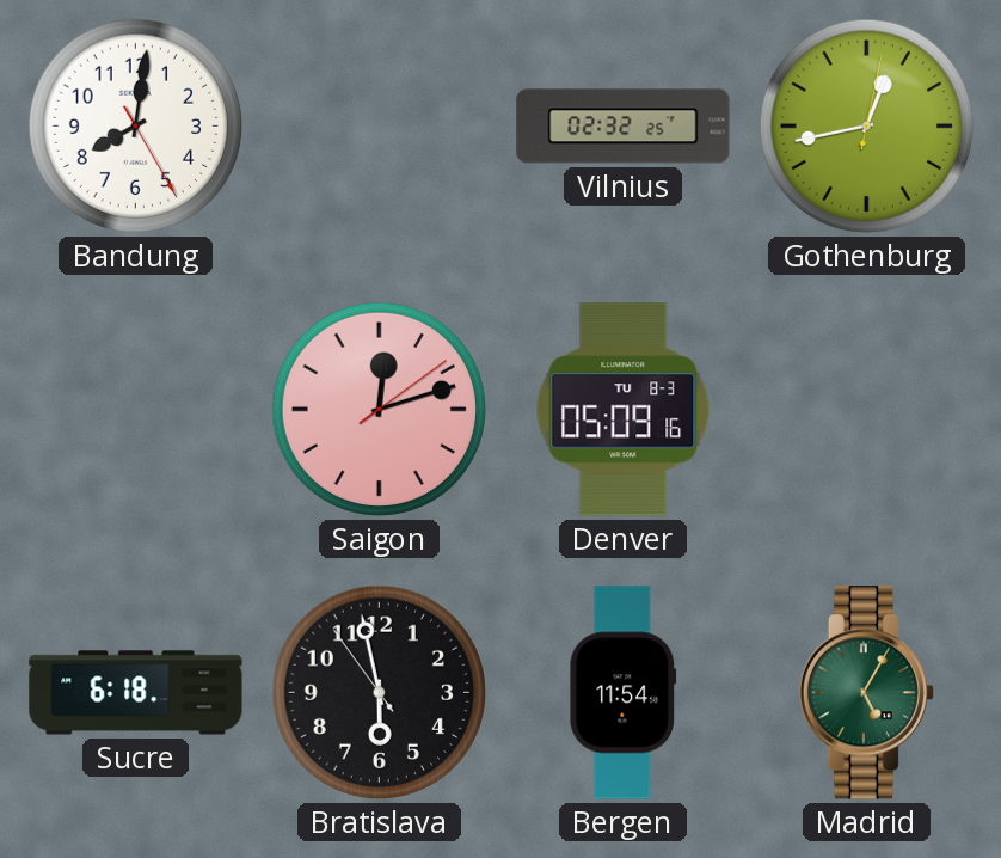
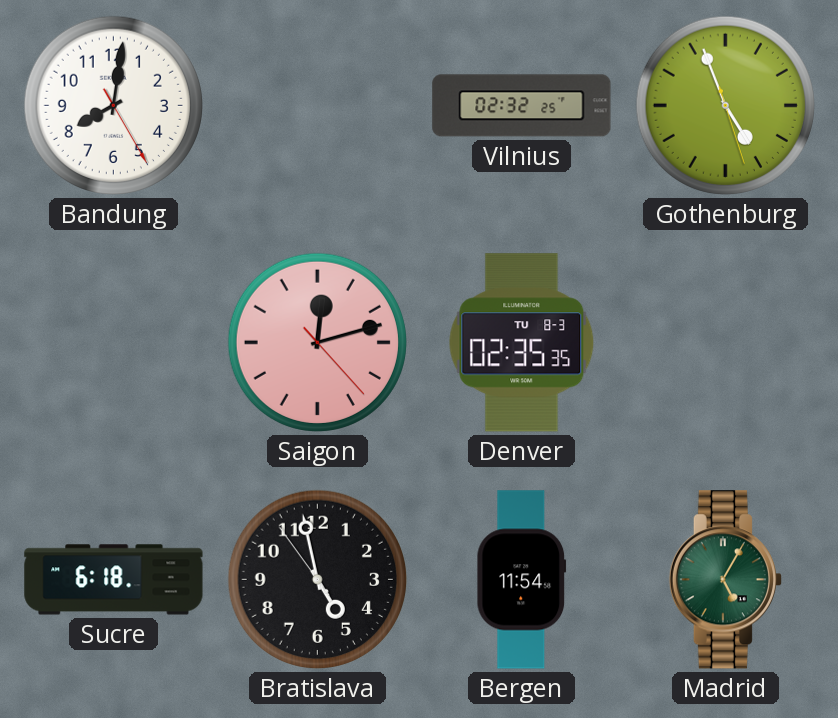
Gothenburg: 12:43 -> 4:56 (725, 105)
Saigon: 12:12:09 -> 12:12:23 (317, 342)
Denver: 05:09 -> 02:35 (522, 343)
Bratislava: 5:57 -> 4:57 (317, 579)
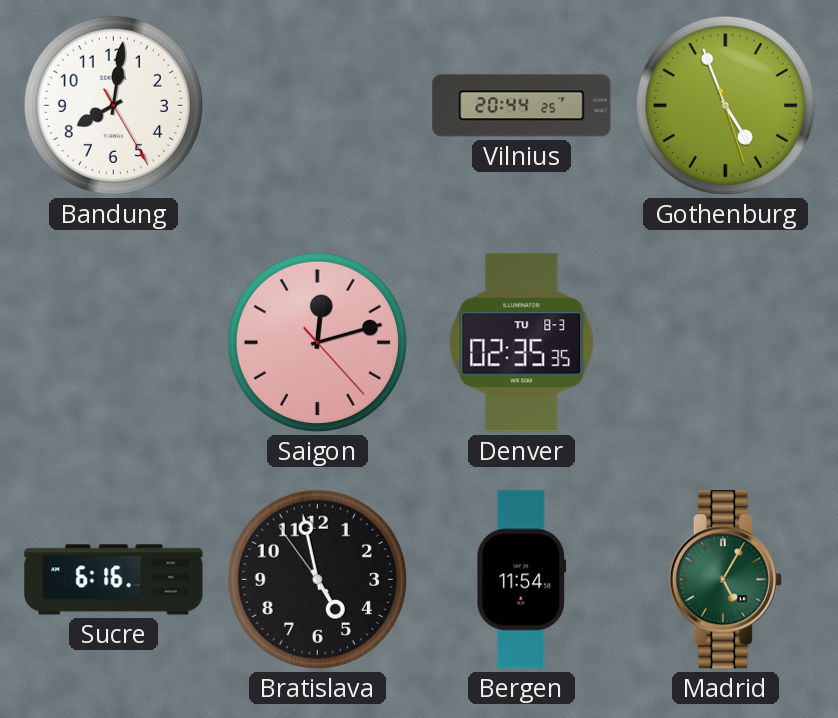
Vilnius: 02:32 -> 20:44 (522, 106)
Sucre: 6:18 -> 6:16 (114, 580)
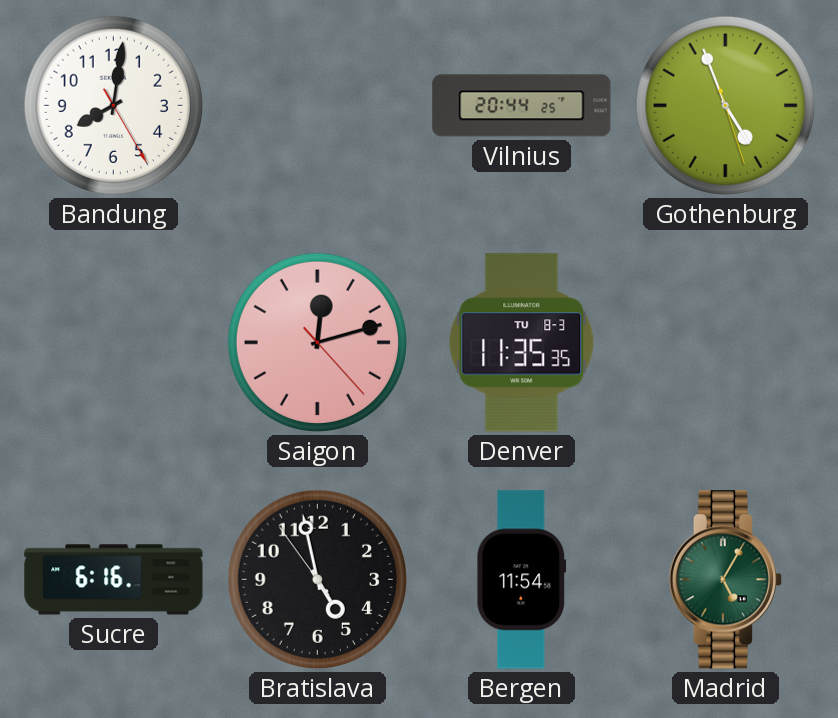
Denver: 02:35 -> 11:35 (522, 343)
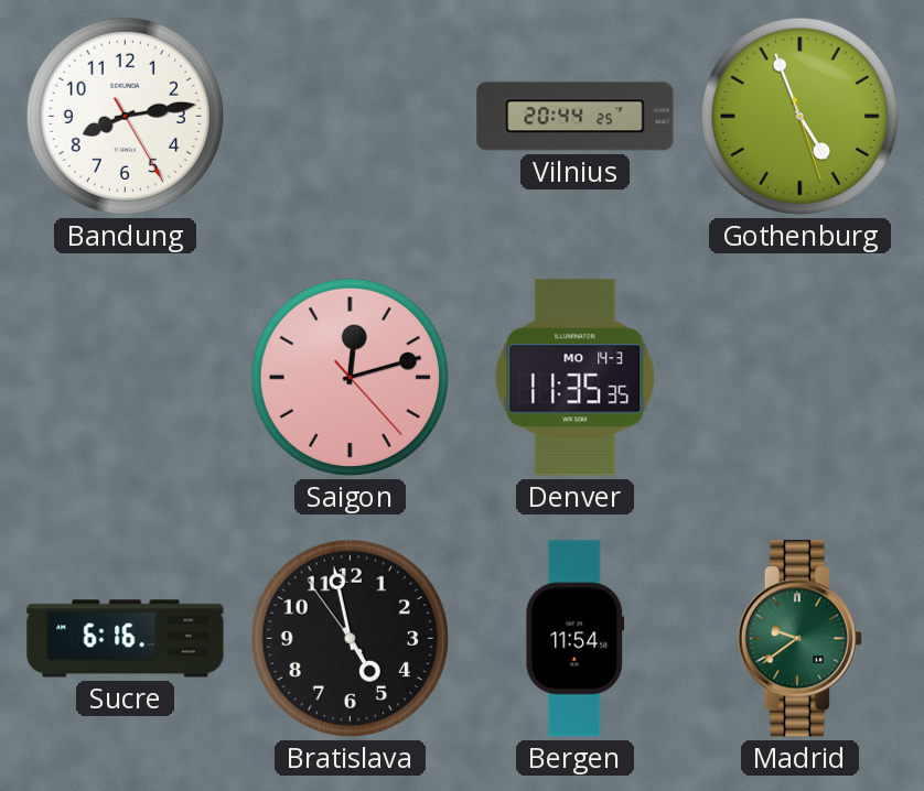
Bandung: 8:01 -> 8:13 (125, 116)
Denver date: TU 8-3 -> MO 14-3 (576, 378)
Madrid: 5:05 -> 9:39 (799, 639)
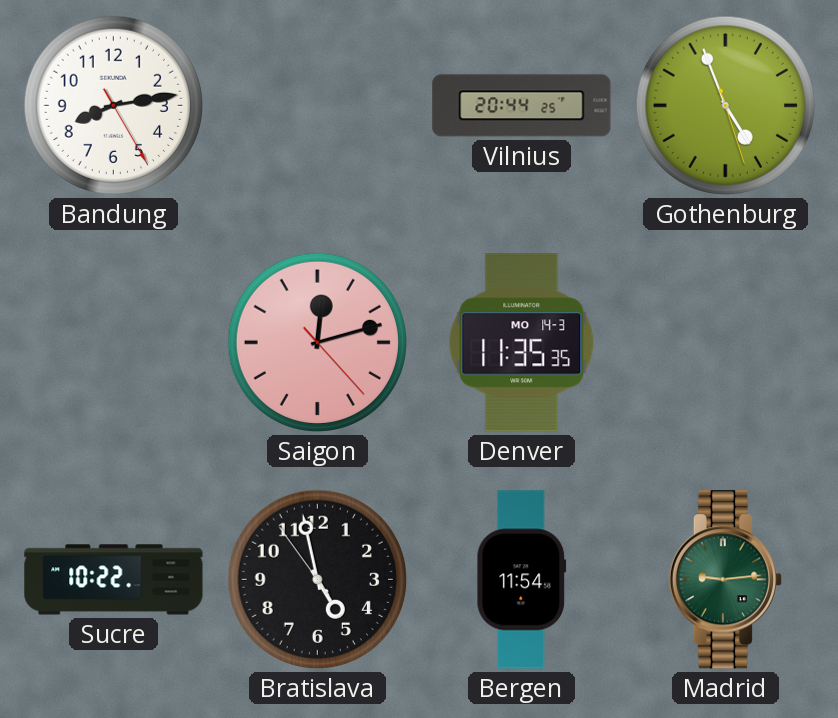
Sucre: 6:16 -> 10:22 (114, 580)
Madrid: 9:39 -> 9:14 (725, 580)
